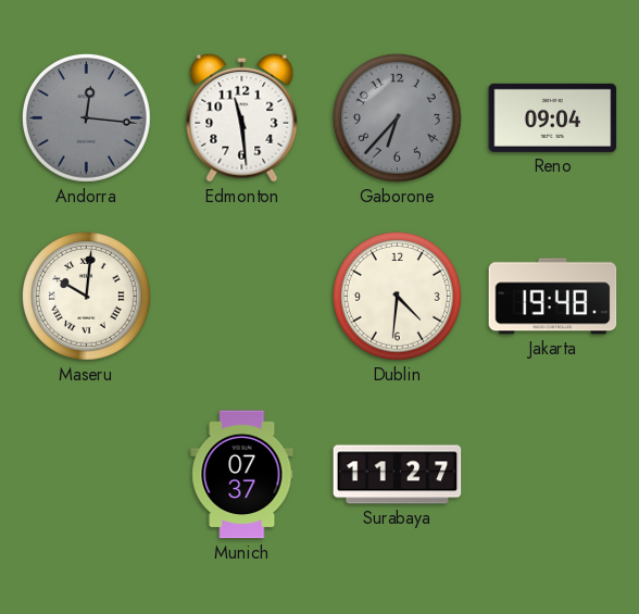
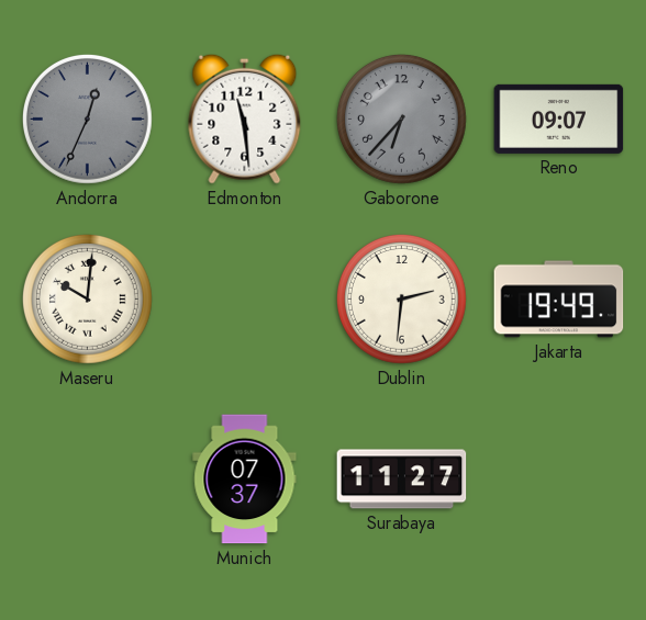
Andorra: 12:16 -> 12:34 (87, 119)
Reno: 09:04 -> 09:07 (559, 119)
Dublin: 4:31 -> 2:31 (401, 298)
Jakarta: 19:48 -> 19:49 (559, 300)
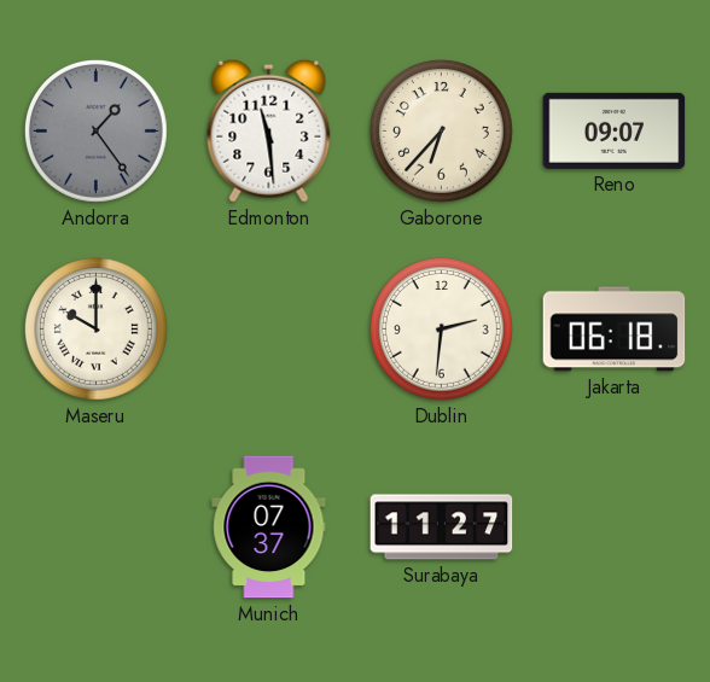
Andorra: 12:34 -> 1:24 (95, 130)
Gaborone dial: grey -> cream (441, 130)
Maseru: 10:01 -> 10:00 (95, 328)
Jakarta: 19:49 -> 06:18 (615, 330)
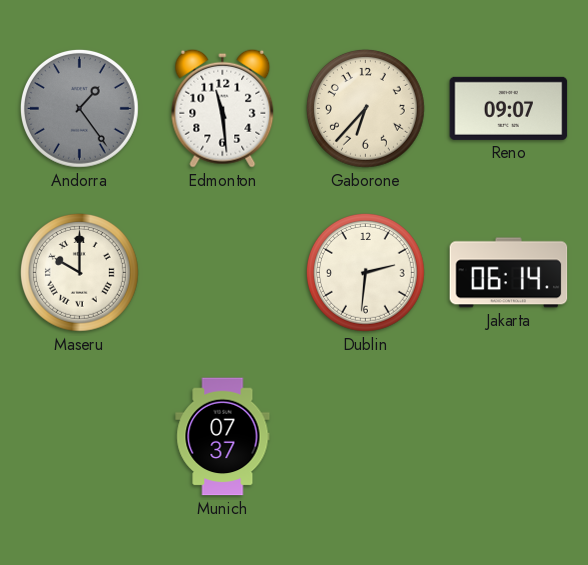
Jakarta: 06:18 -> 06:14 (509, 273)
Surabaya: 11:27 -> none (442, 527)
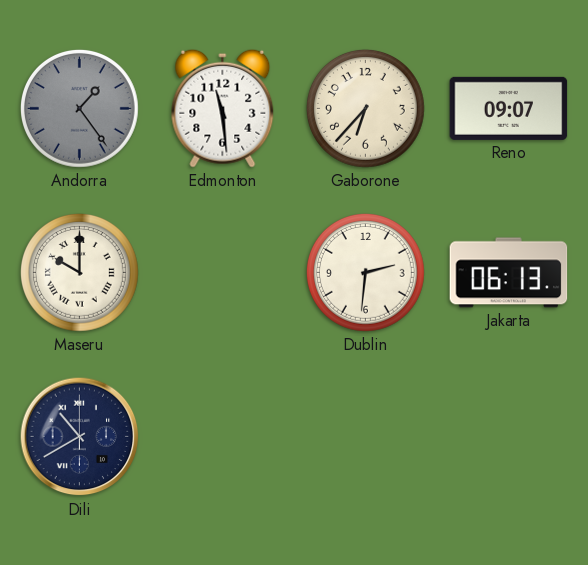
Jakarta: 06:14 -> 06:13 (509, 273)
Dili: none -> 10:40 (80, 437)
Munich: 07:37 -> none (223, 437)
